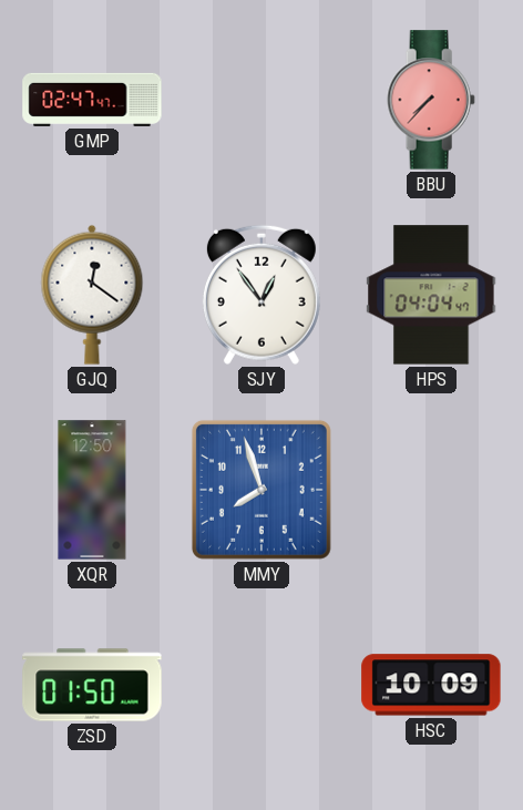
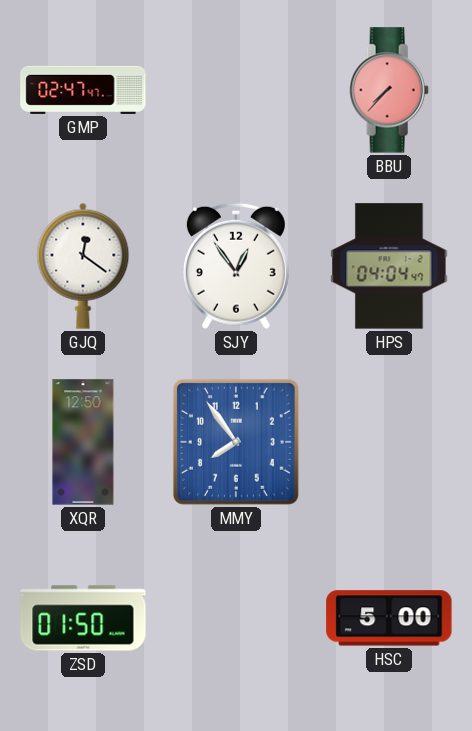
MMY: 7:57 -> 7:54 (236, 442)
HSC: 10:09 -> 5:00 (389, 618)
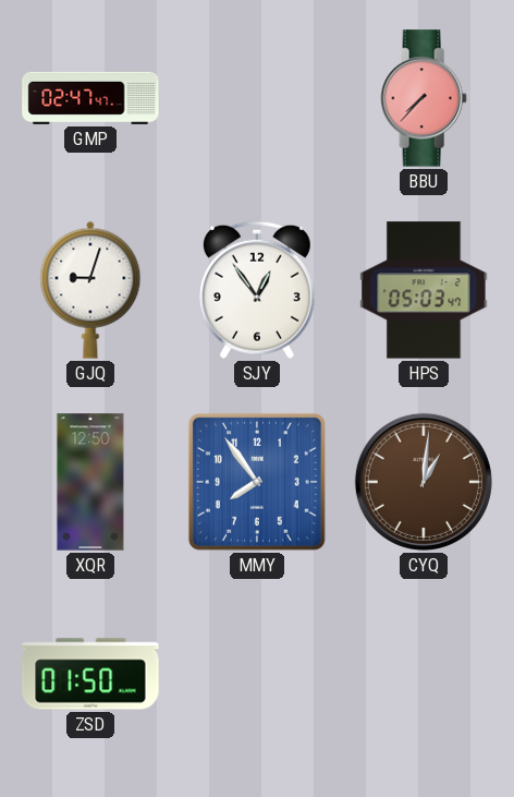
GJQ: 12:21 -> 9:03 (90, 290)
HPS: 04:04 -> 05:03 (424, 290)
CYQ: none -> 1:01 (424, 482)
HSC: 5:00 -> none (389, 618)
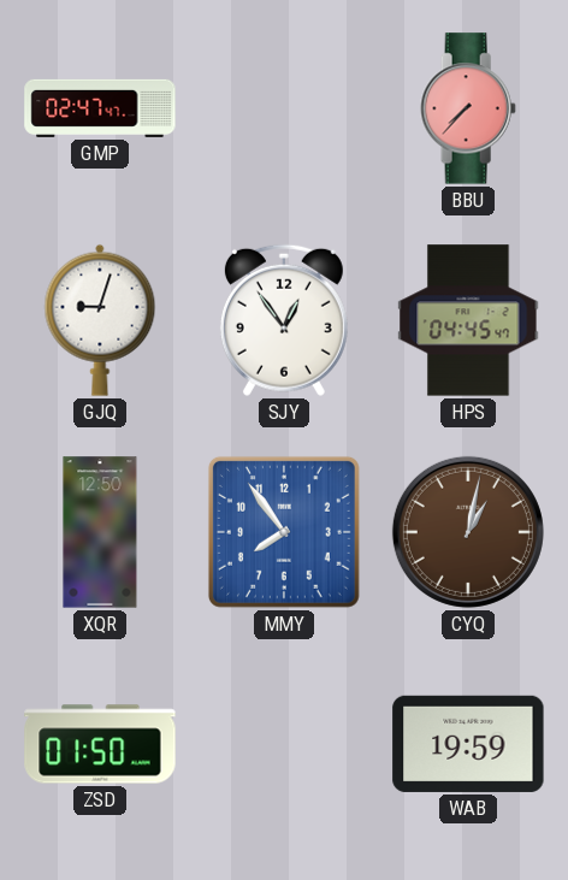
HPS: 05:03 -> 04:45 (468, 320)
CYQ: 1:01 -> 1:02 (468, 532)
WAB: none -> 19:59 (468, 744)
